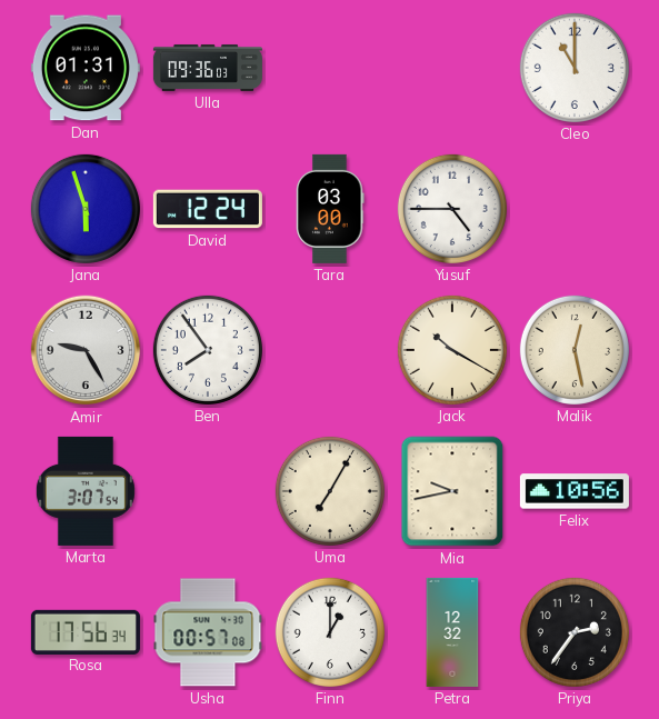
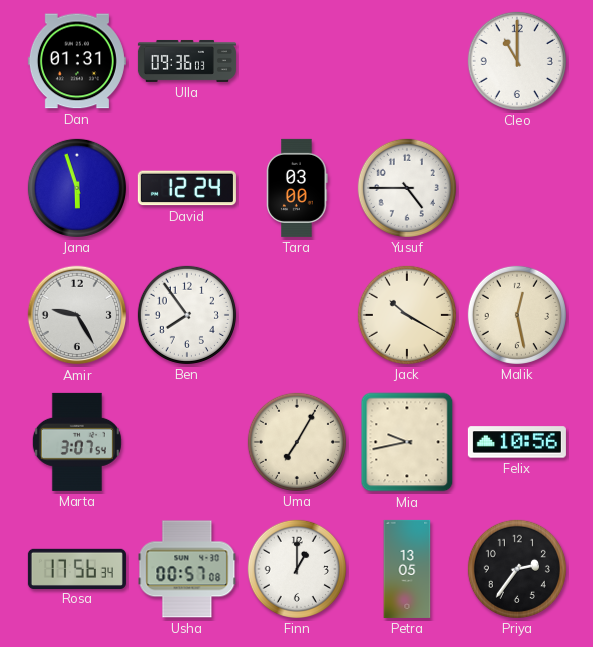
Petra: 12:32 -> 13:05 (407, 569)
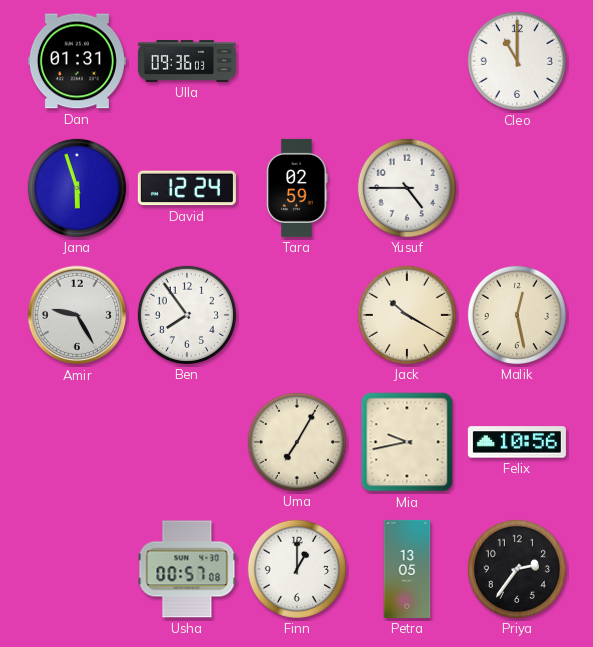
Tara: 03:00 -> 02:59 (297, 188)
Marta: 3:07 -> none (77, 442)
Rosa: 17:56 -> none (77, 568)
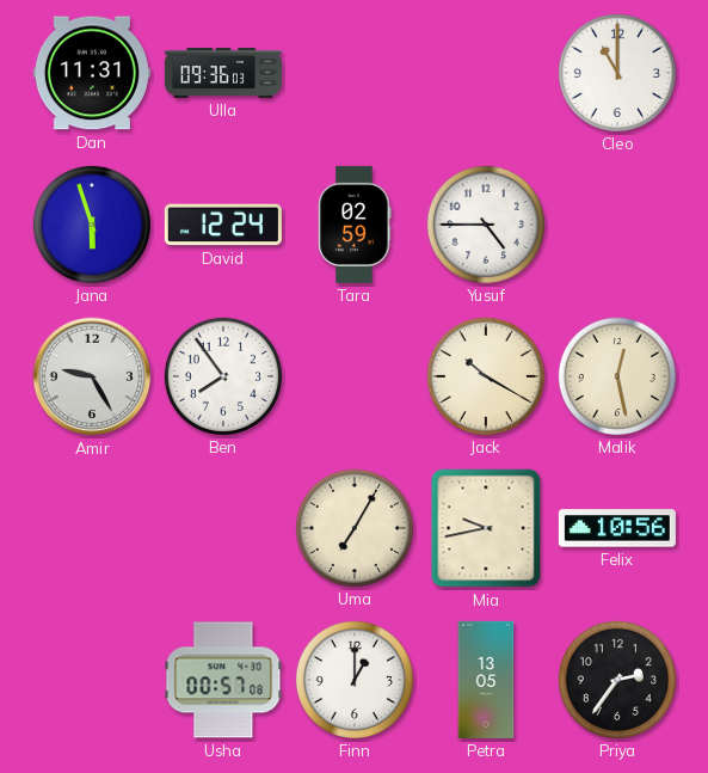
Dan: 01:31 -> 11:31 (92, 73)
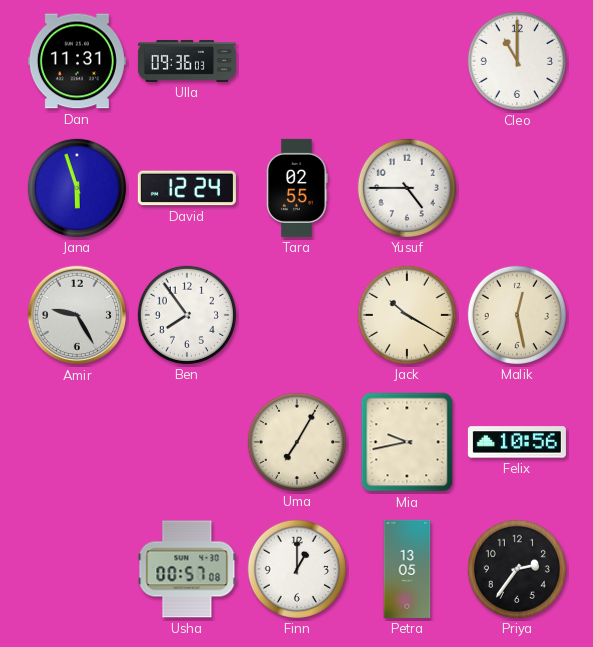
Tara: 02:59 -> 02:55 (297, 188)
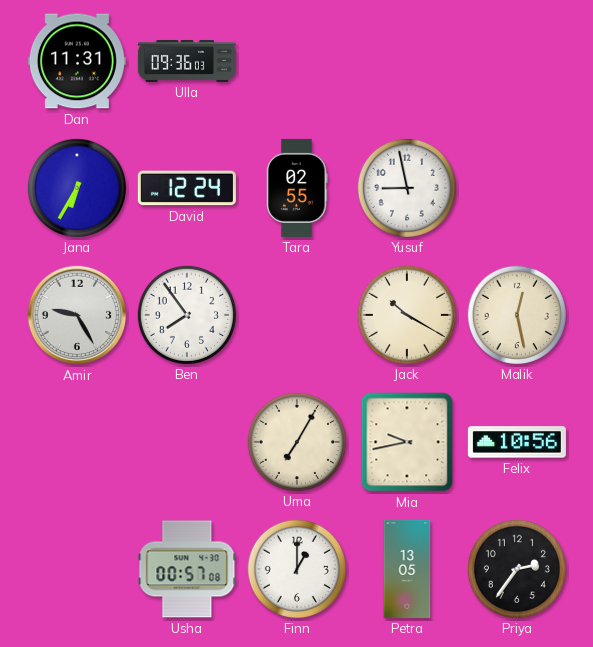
Cleo: 11:00 -> none (517, 61)
Jana: 5:57 -> 6:35 (77, 188)
Yusuf: 4:45 -> 8:58 (407, 188)
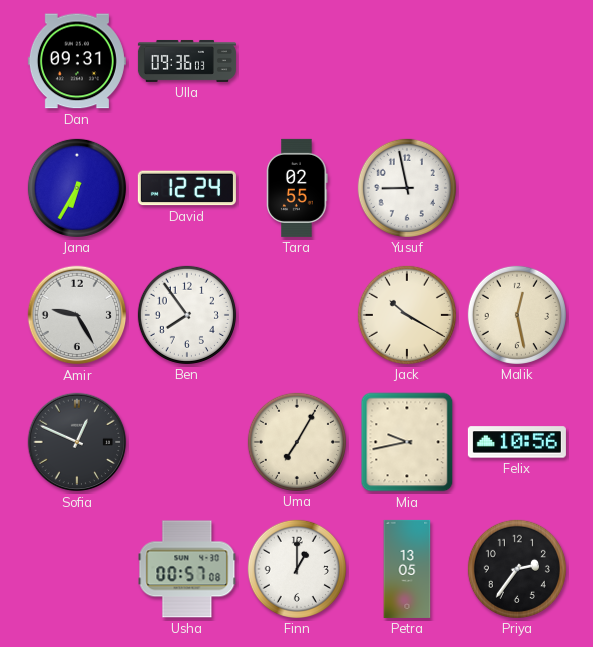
Dan: 11:31 -> 09:31 (77, 61)
Sofia: none -> 12:49 (77, 442)
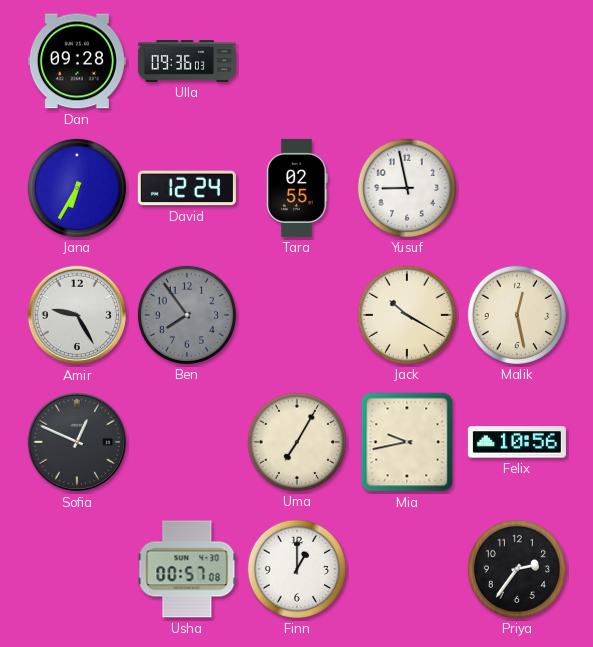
Dan: 09:31 -> 09:28 (77, 61)
Ben dial: white -> grey (187, 315)
Petra: 13:05 -> none (407, 569)
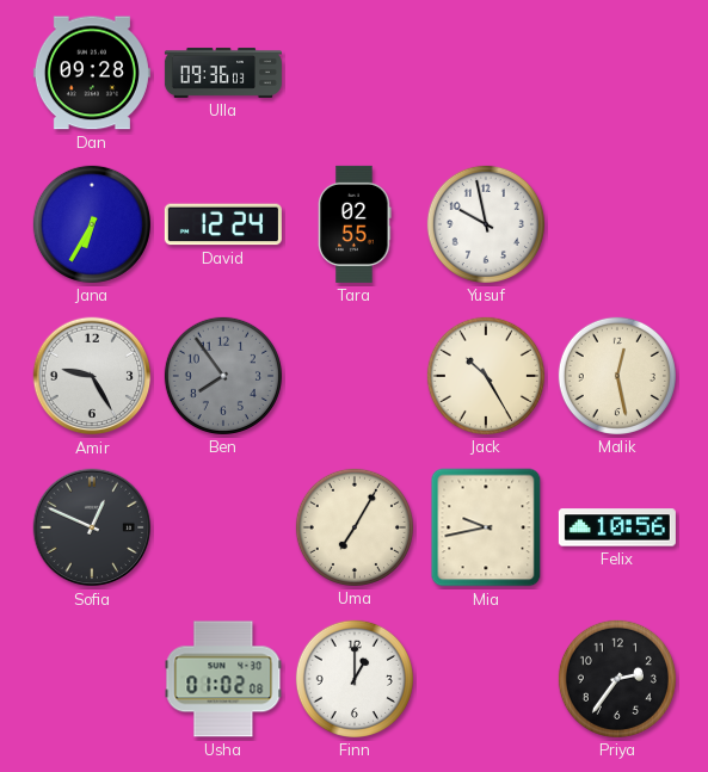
Yusuf: 8:58 -> 9:58 (486, 224)
Jack: 10:20 -> 10:25 (486, 376)
Usha: 00:57 -> 01:02 (223, 679)
